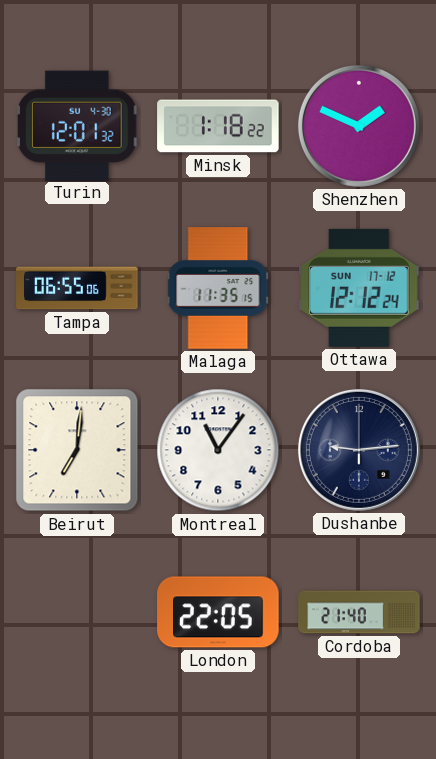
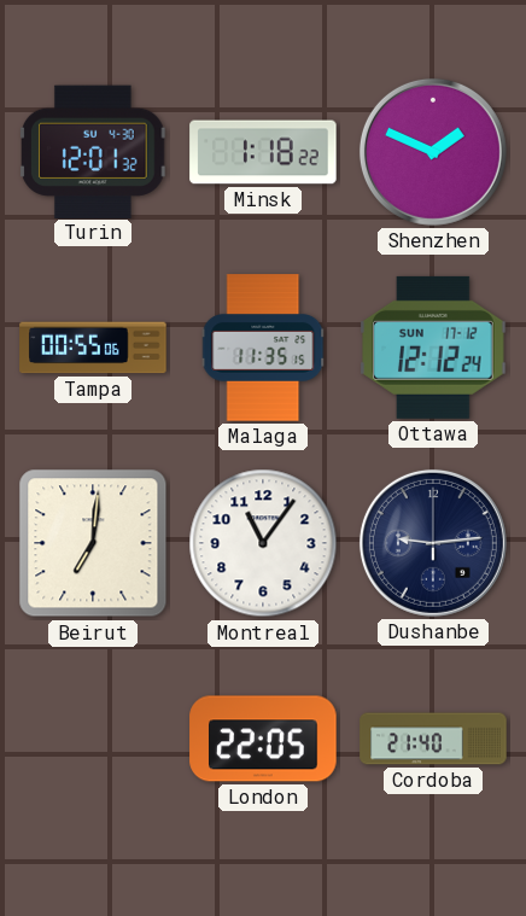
Tampa: 06:55 -> 00:55 (93, 348)
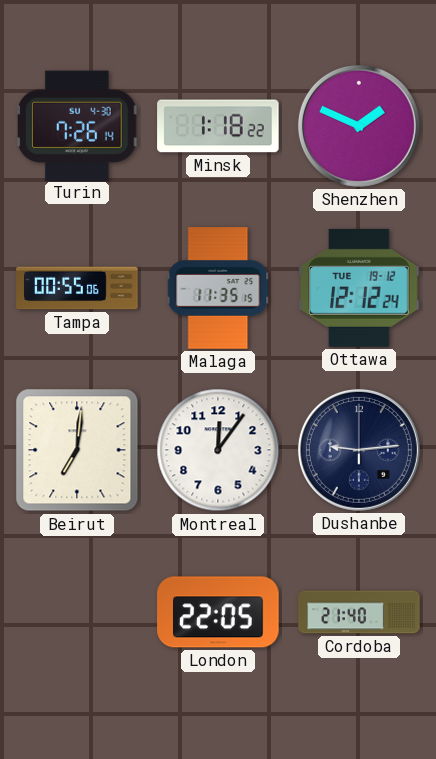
Turin: 12:01 -> 7:26 (78, 125)
Ottawa date: SUN 17-12 -> TUE 19-12 (359, 288)
Montreal: 11:06 -> 12:06 (218, 450)
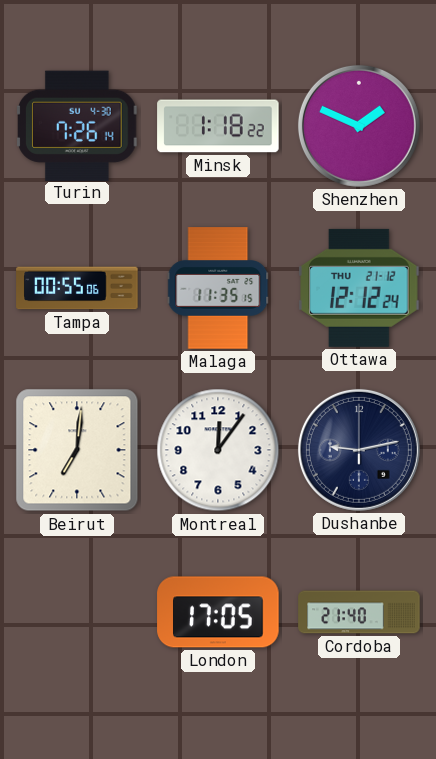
Ottawa date: TUE 19-12 -> THU 21-12 (359, 288)
Dushanbe: 9:14 -> 9:13 (359, 450)
London: 22:05 -> 17:05 (218, 612)
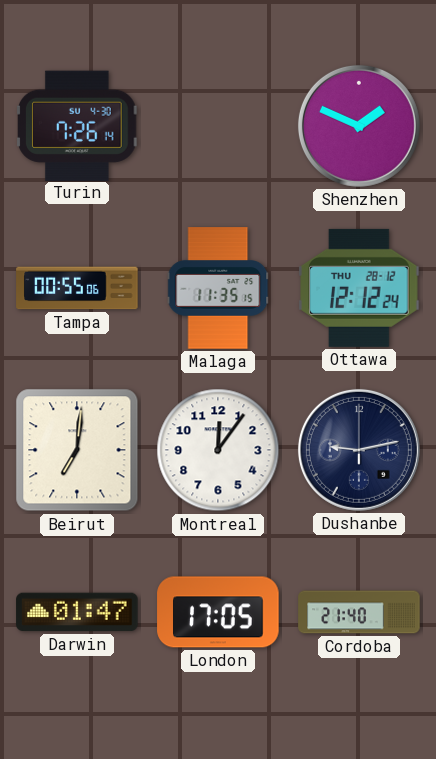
Minsk: 1:18 -> none (218, 126)
Ottawa date: THU 21-12 -> THU 28-12 (359, 288)
Darwin: none -> 01:47 (77, 612)
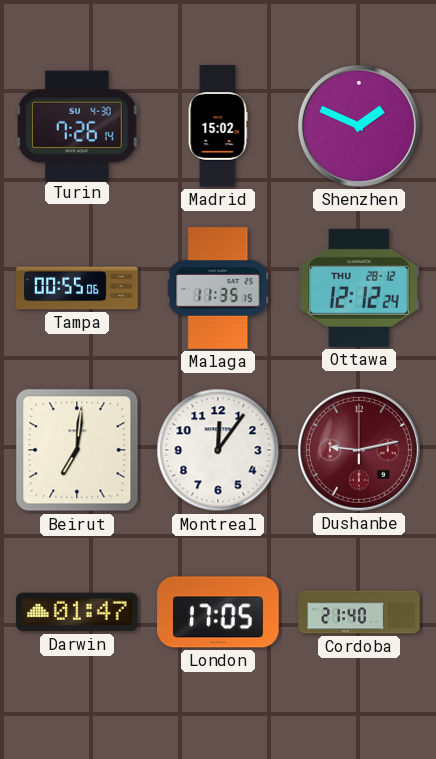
Madrid: none -> 15:02 (218, 126)
Dushanbe dial: navy -> burgundy (359, 450)
